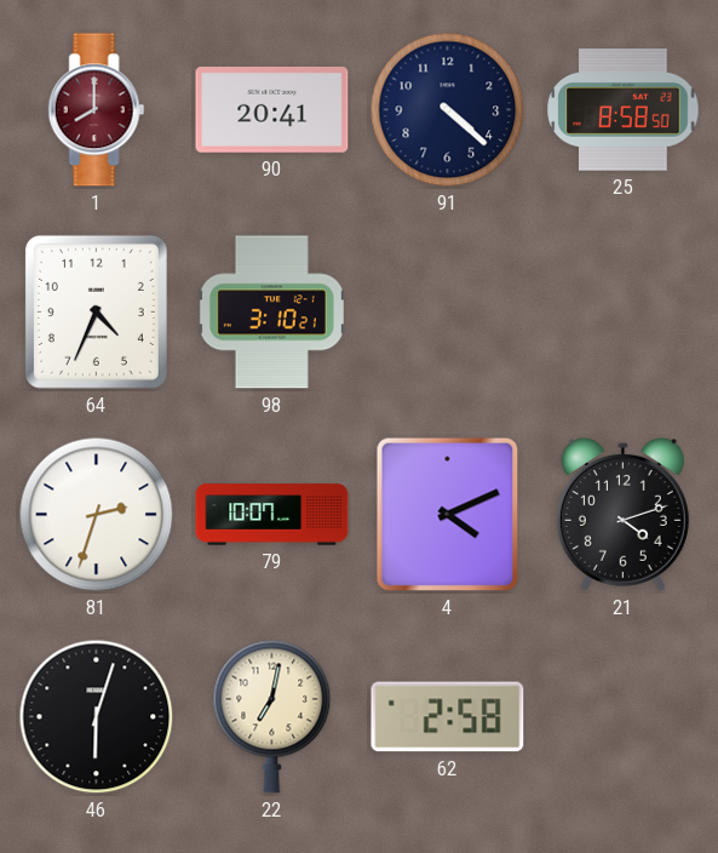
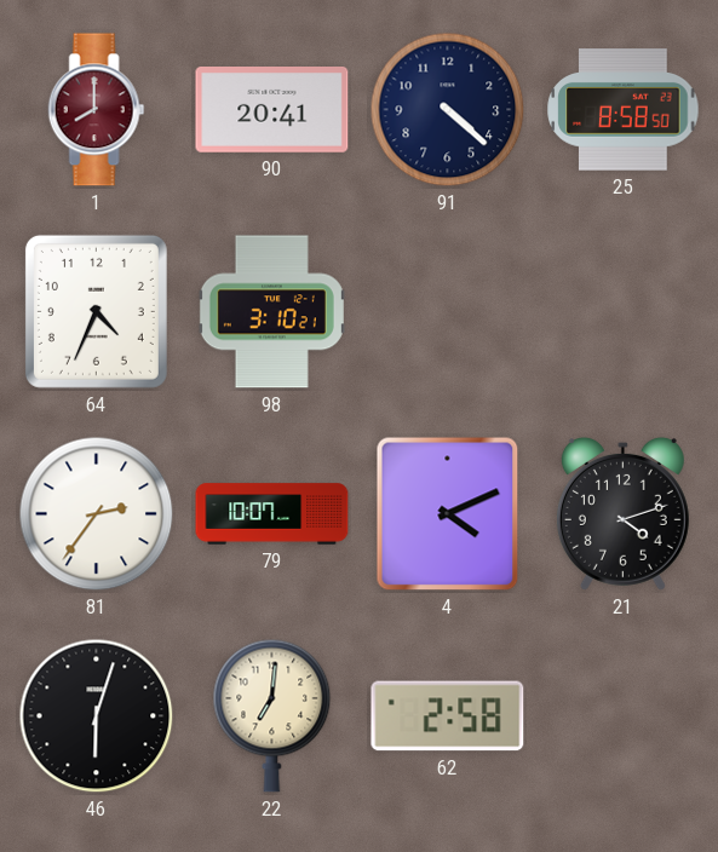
81: 2:33 -> 2:36 (97, 514)
22: 7:02 -> 7:01 (272, 715)
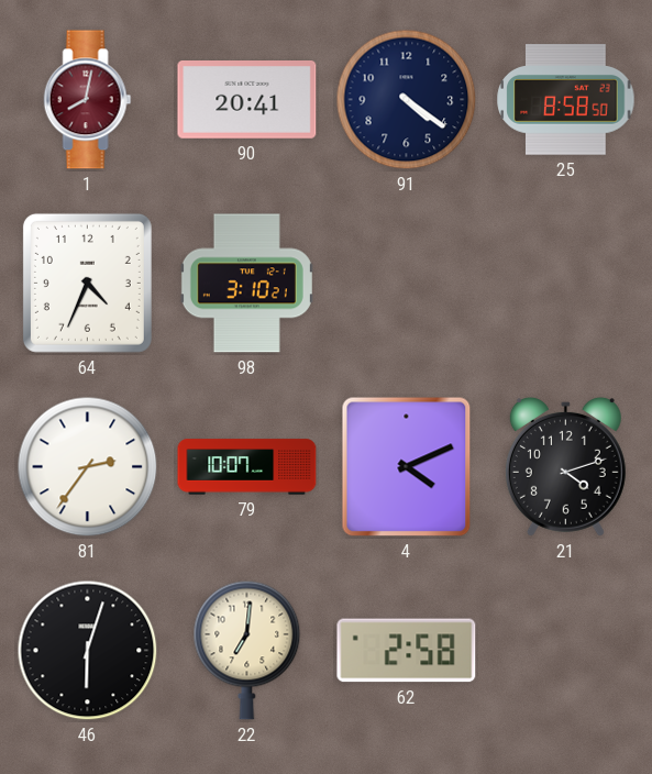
1: 8:00 -> 8:02 (88, 100)
91: 4:22 -> 4:21 (407, 100)
